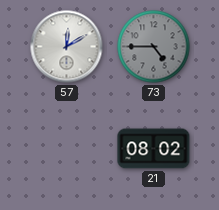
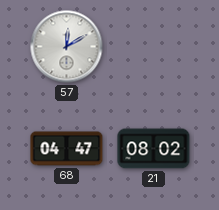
73: 4:45 -> none (154, 47)
68: none -> 04:47 (67, 149)
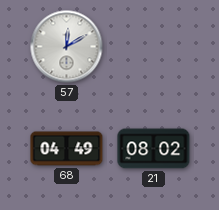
68: 04:47 -> 04:49 (67, 149)
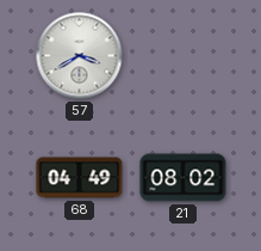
57: 12:10 -> 3:40 (80, 56)
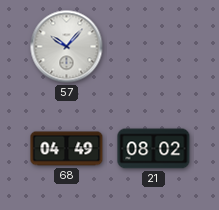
57: 3:40 -> 10:07 (67, 47)
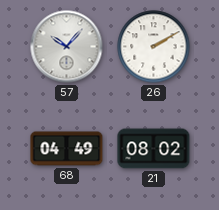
26: none -> 2:10 (154, 47)
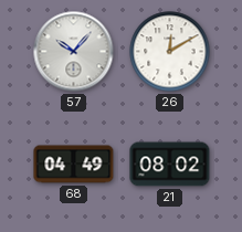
26: 2:10 -> 12:10 (170, 52)
